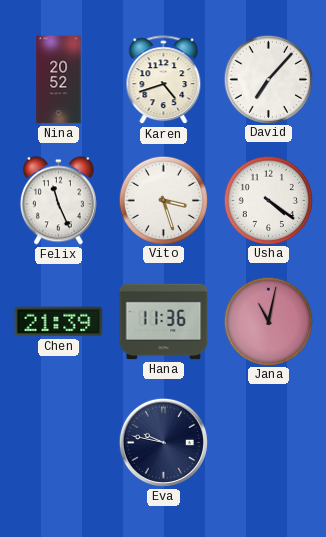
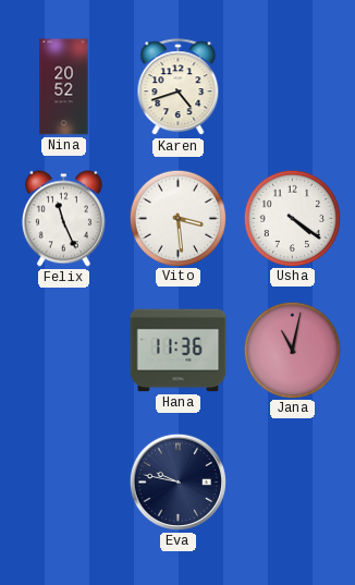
David: 7:07 -> none (268, 79)
Vito: 3:27 -> 3:29 (177, 218)
Chen: 21:39 -> none (59, 322)
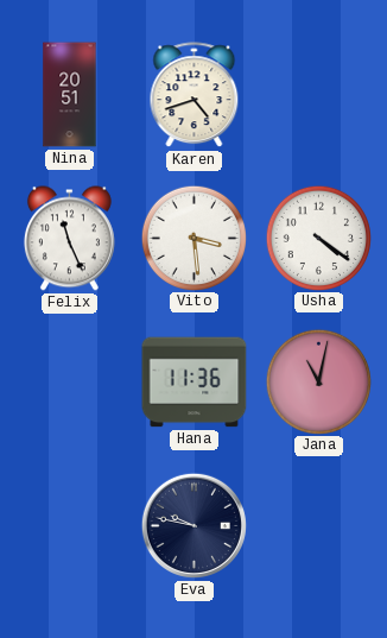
Nina: 20:52 -> 20:51 (70, 95)
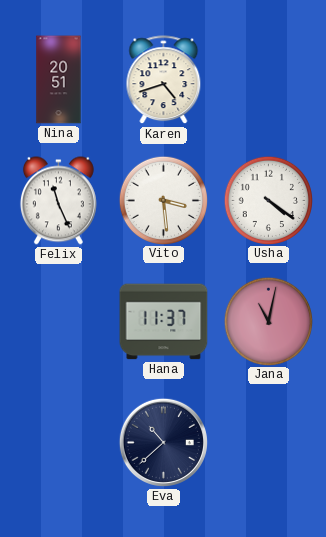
Hana: 11:36 -> 11:37 (164, 322)
Eva: 9:47 -> 10:38 (163, 442)
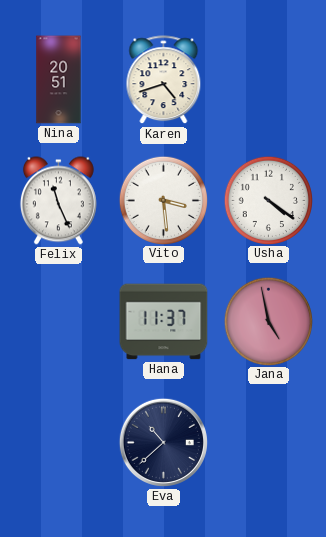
Jana: 11:02 -> 4:58 (268, 321)
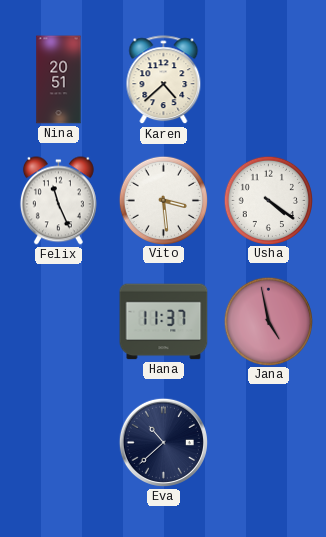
Karen: 4:42 -> 4:38 (164, 80)
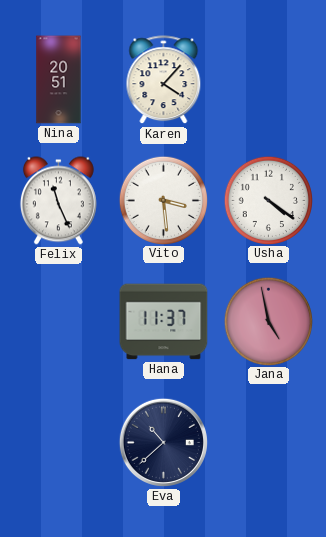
Karen: 4:38 -> 4:07 (164, 80)
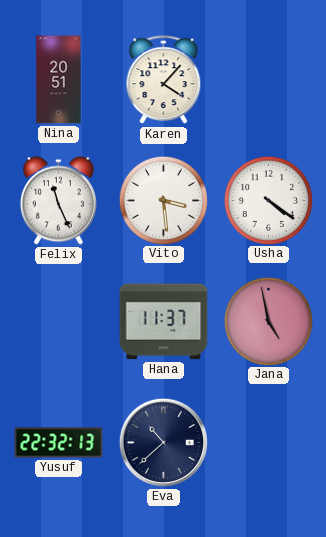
Yusuf: none -> 22:32 (59, 443)
